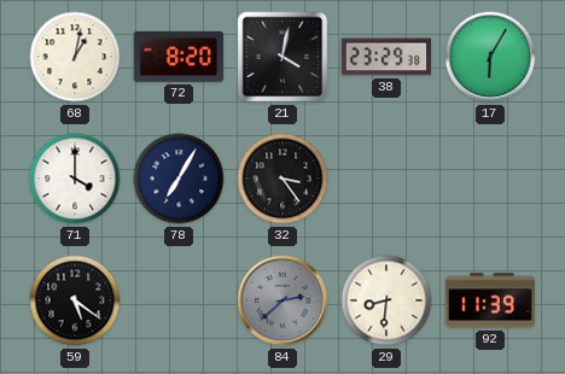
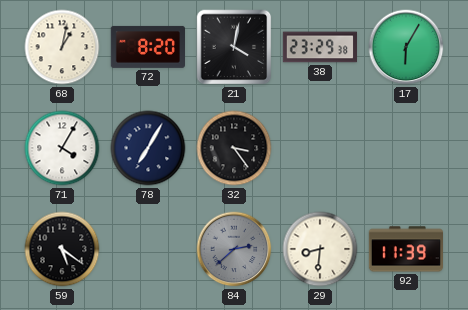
71: 4:00 -> 4:05 (62, 148)
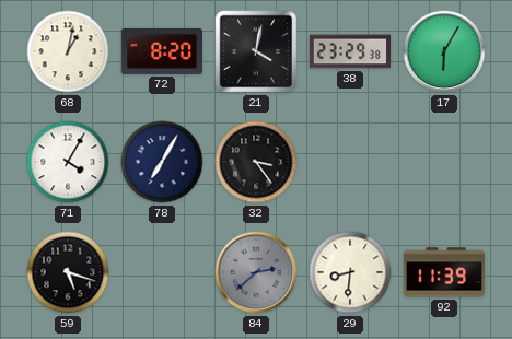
59: 5:21 -> 5:18 (68, 272)
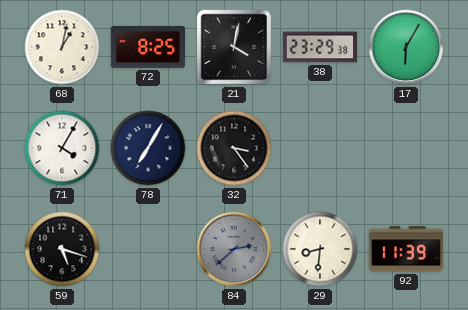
72: 8:20 -> 8:25 (147, 47)
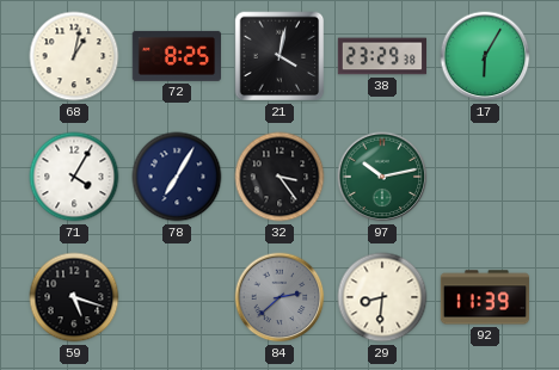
97: none -> 10:13 (382, 177)
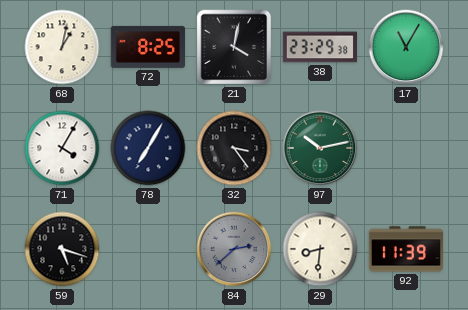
17: 6:05 -> 11:05 (406, 47)
